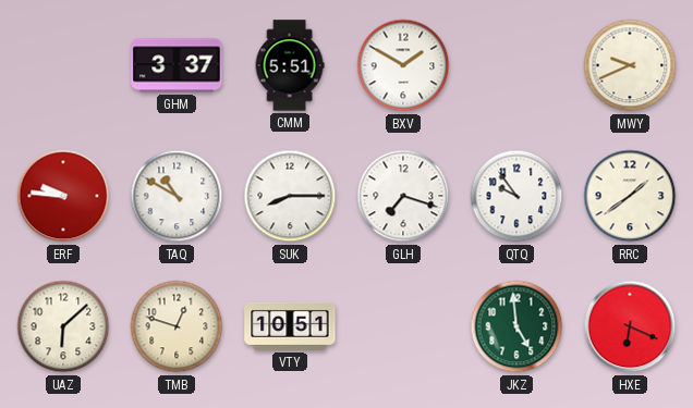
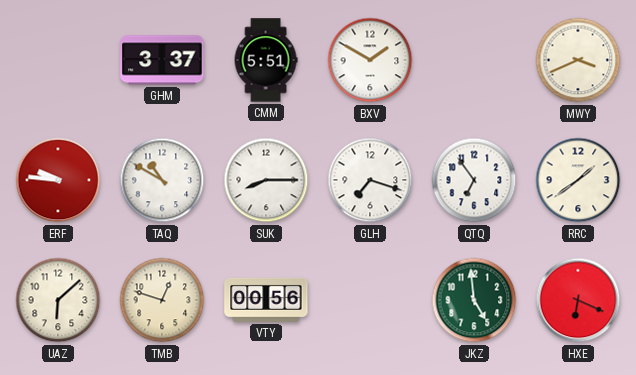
MWY: 9:41 -> 3:41 (578, 60)
QTQ: 9:54 -> 6:54 (474, 180)
VTY: 10:51 -> 00:56 (266, 300)
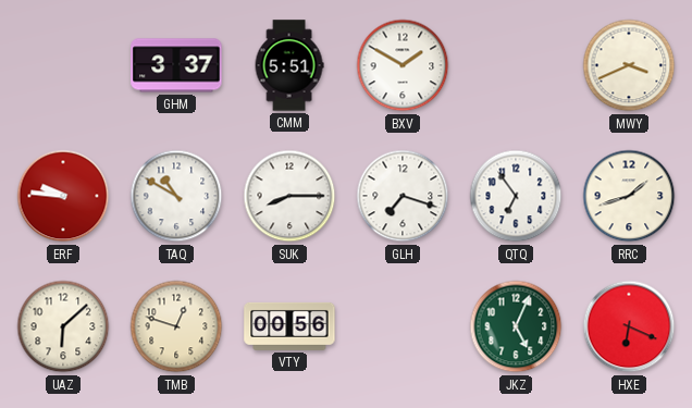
RRC: 1:39 -> 1:42 (629, 196)
JKZ: 4:59 -> 5:04 (516, 326)
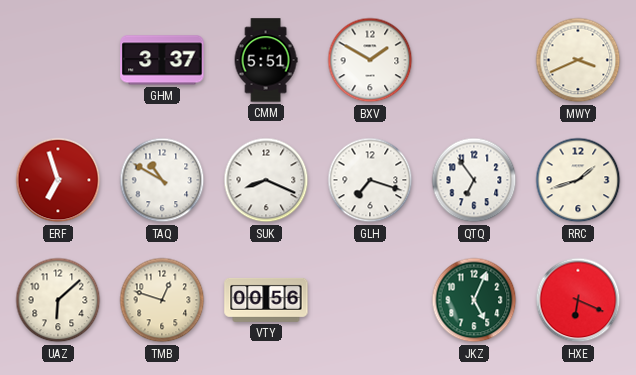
ERF: 9:46 -> 6:57 (58, 180)
SUK: 8:15 -> 8:19 (266, 180)
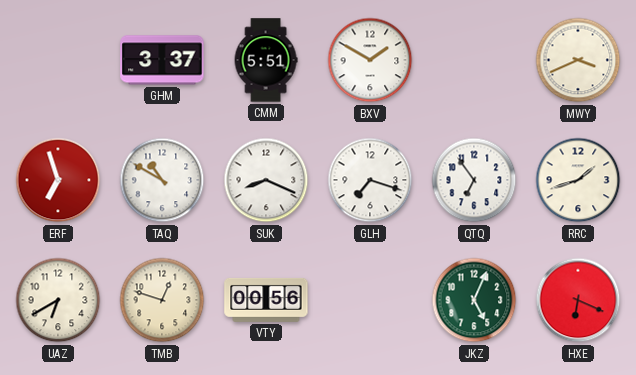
UAZ: 6:08 -> 6:40 (58, 300)
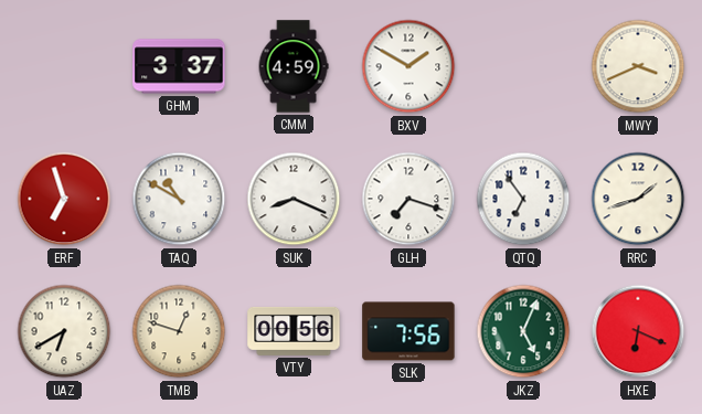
CMM: 5:51 -> 4:59 (294, 66)
SLK: none -> 7:56 (408, 331)
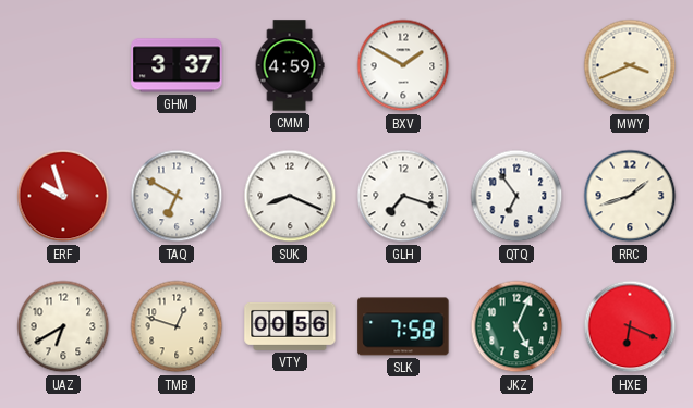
ERF: 6:57 -> 9:57 (63, 196)
TAQ: 10:50 -> 6:50 (177, 196)
SLK: 7:56 -> 7:58 (403, 326)
